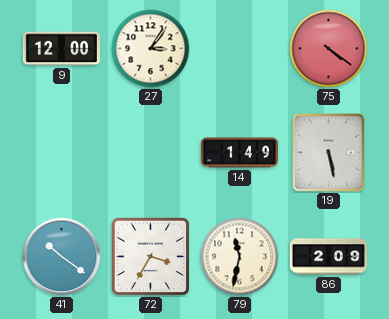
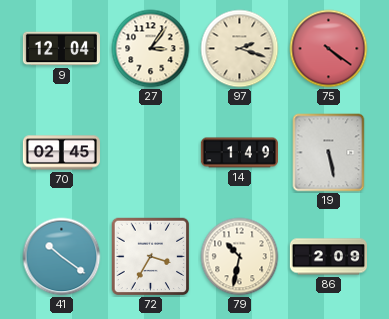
9: 12:00 -> 12:04 (61, 49)
97: none -> 2:18 (240, 49)
70: none -> 02:45 (61, 153)
79: 11:32 -> 10:32 (240, 257)
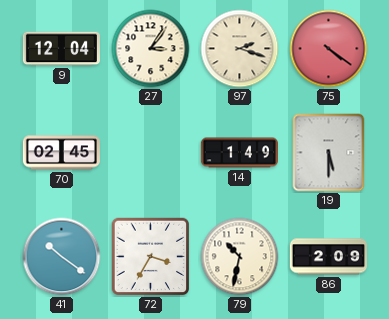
19: 5:28 -> 5:30 (329, 153)
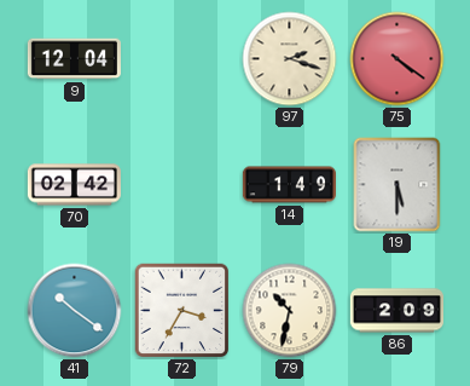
27: 3:06 -> none (151, 49)
70: 02:45 -> 02:42 (74, 185)
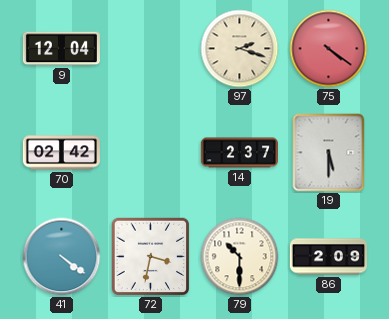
14: 1:49 -> 2:37 (239, 153)
41: 10:21 -> 4:21 (62, 257)
72: 3:35 -> 3:32 (151, 257)
79: 10:32 -> 10:30 (240, 257)
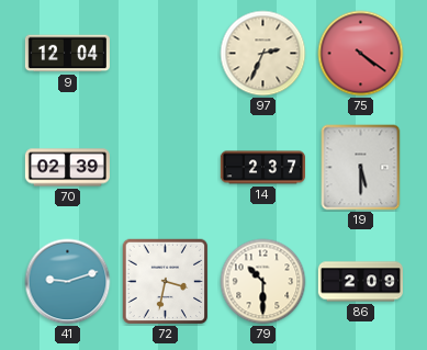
97: 2:18 -> 2:34 (263, 54)
70: 02:42 -> 02:39 (67, 168)
41: 4:21 -> 9:12 (68, 282)
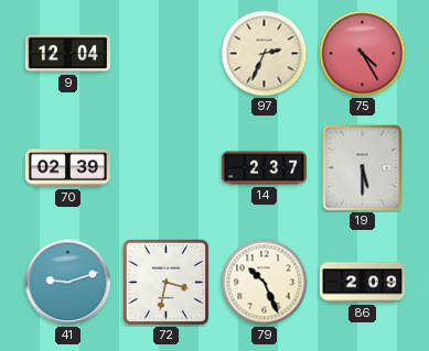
75: 4:21 -> 4:25 (363, 54)
79: 10:30 -> 10:26 (265, 283)
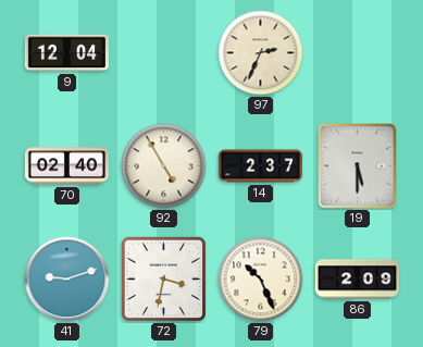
75: 4:25 -> none (363, 54)
70: 02:39 -> 02:40 (66, 166)
92: none -> 4:55 (164, 166)
